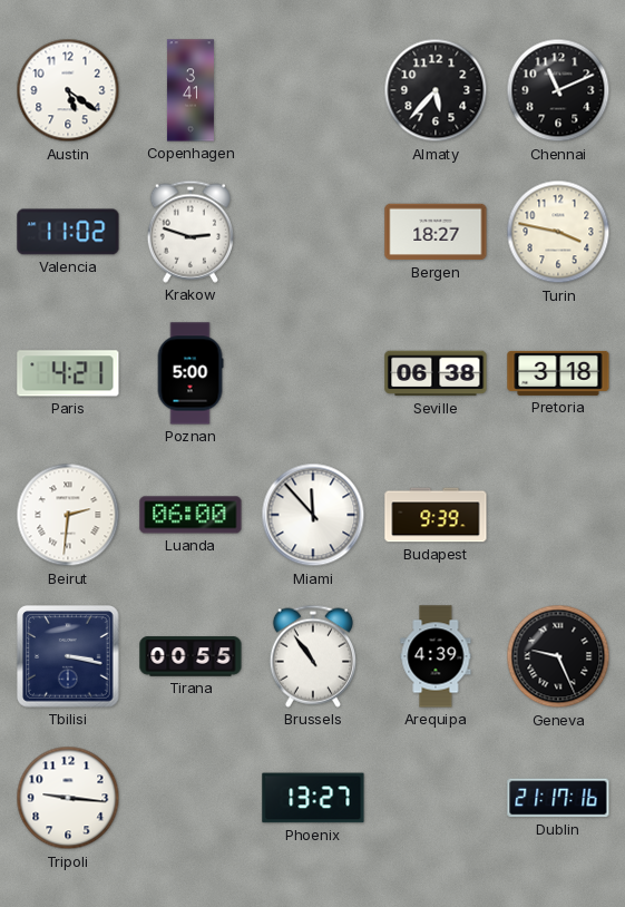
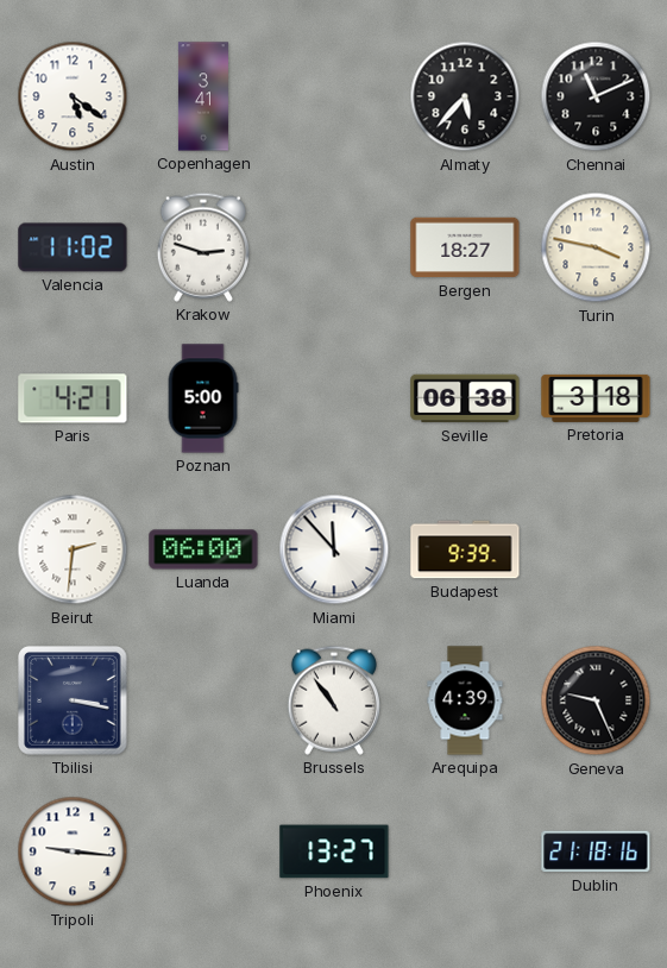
Tirana: 00:55 -> none (191, 656)
Dublin: 21:17 -> 21:18 (596, 851)
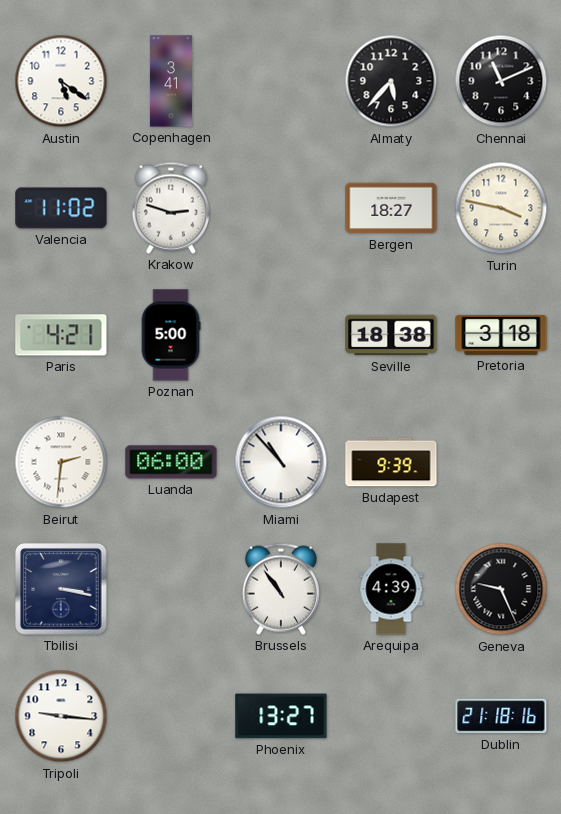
Seville: 06:38 -> 18:38 (391, 335)
Miami: 11:53 -> 10:53 (281, 462)
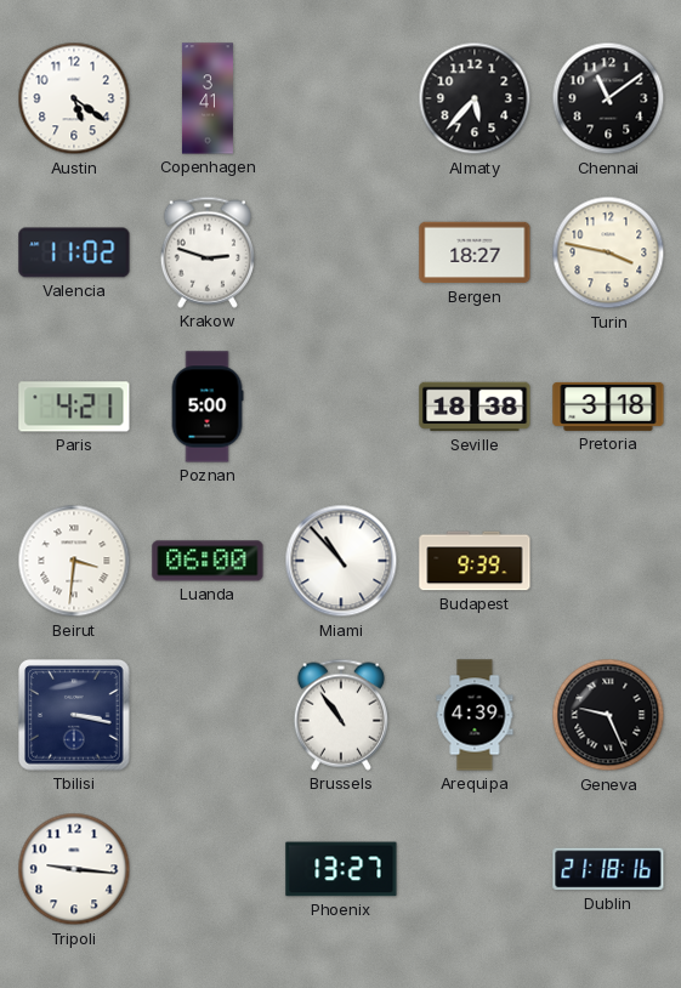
Chennai: 11:11 -> 11:09 (608, 98)
Beirut: 2:31 -> 3:31 (74, 561)
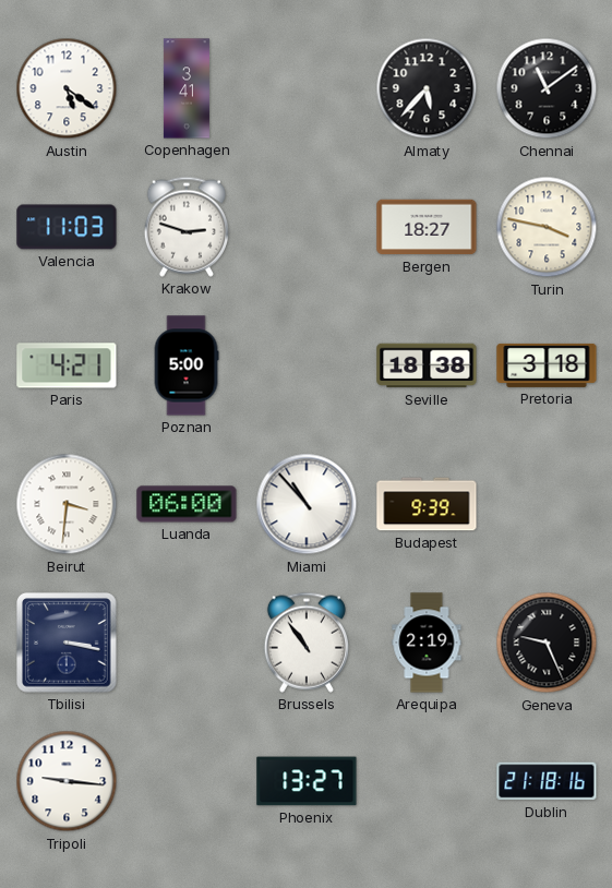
Valencia: 11:02 -> 11:03 (67, 227)
Arequipa: 4:39 -> 2:19 (427, 643)
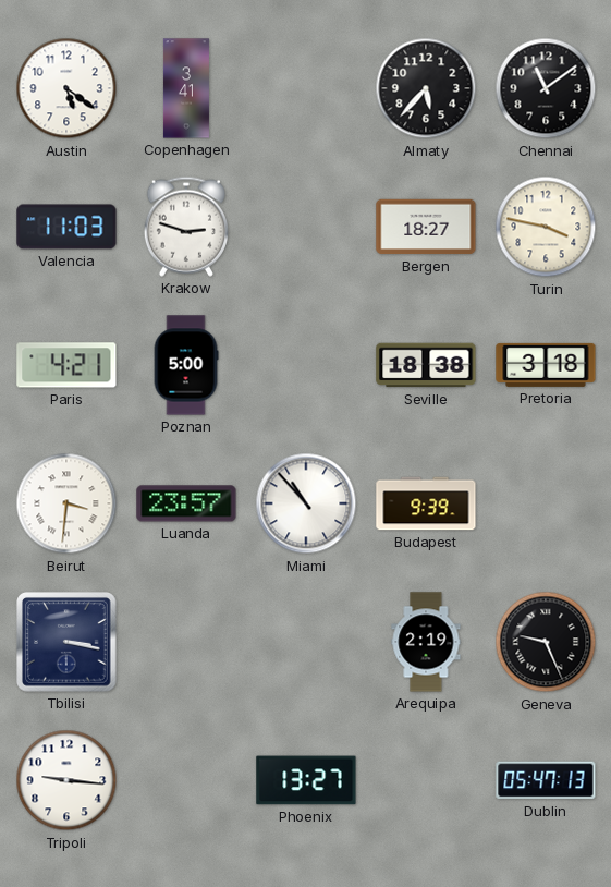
Luanda: 06:00 -> 23:57 (186, 503)
Brussels: 10:54 -> none (307, 643)
Dublin: 21:18 -> 05:47 (546, 780)
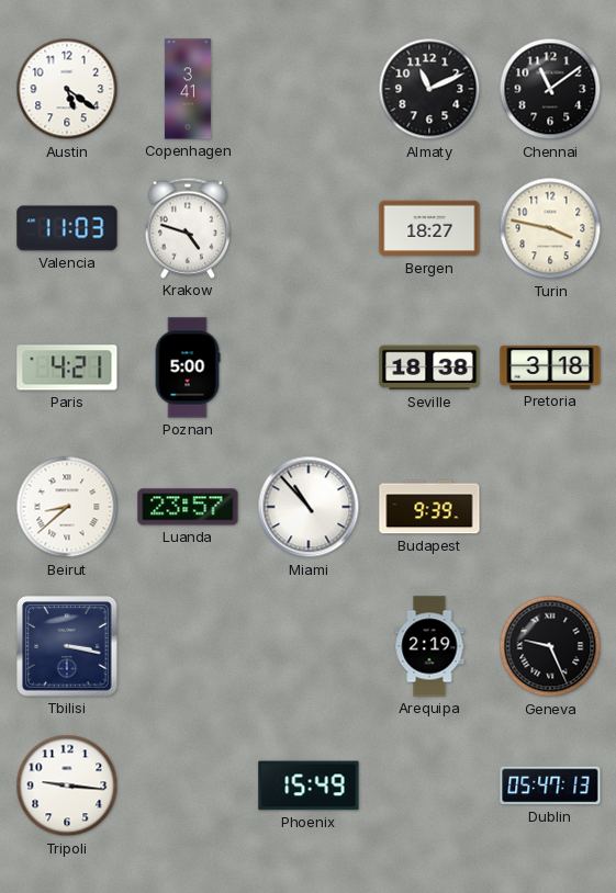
Almaty: 5:37 -> 11:11 (429, 89)
Krakow: 2:48 -> 4:48 (188, 228)
Beirut: 3:31 -> 8:38 (67, 507)
Phoenix: 13:27 -> 15:49 (309, 785)
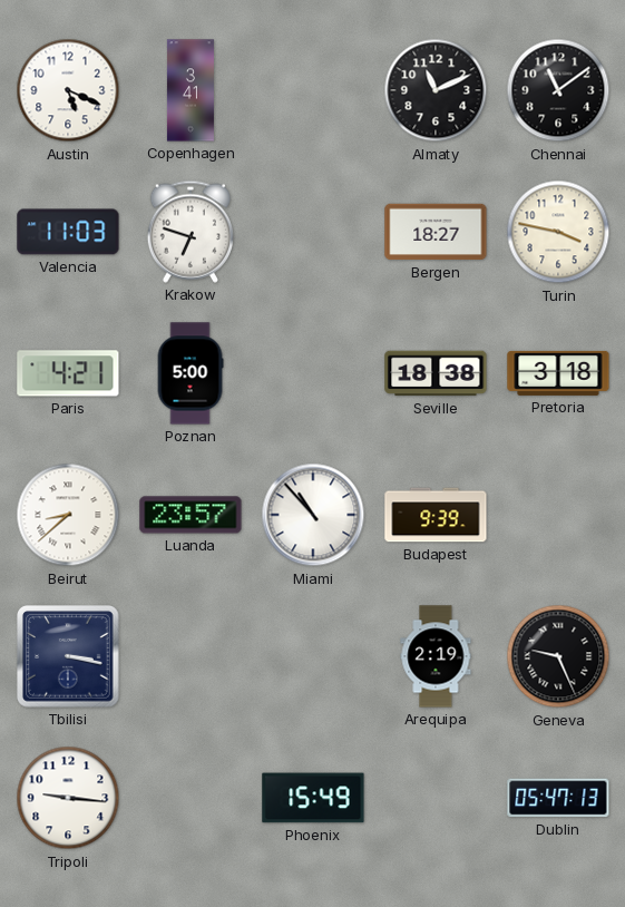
Austin: 5:21 -> 5:19 (68, 90)
Krakow: 4:48 -> 6:48 (191, 232)
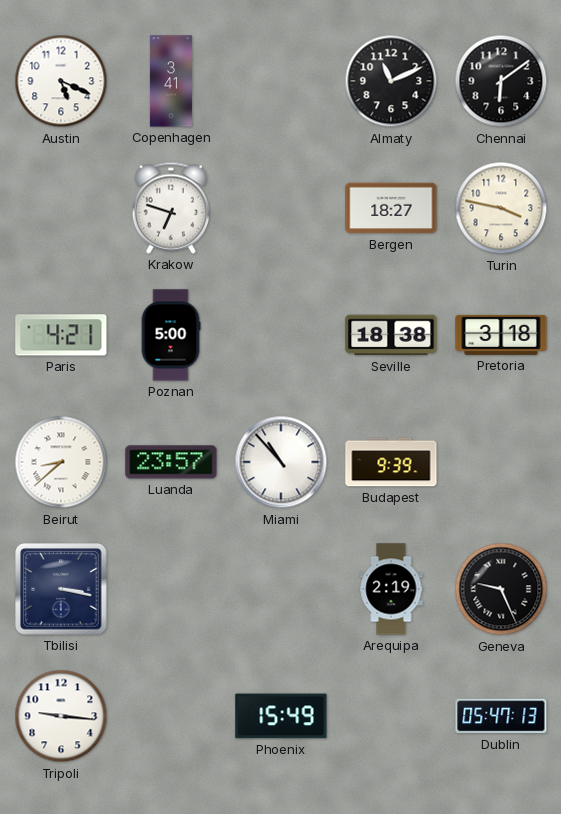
Chennai: 11:09 -> 6:09 (501, 81)
Valencia: 11:03 -> none (68, 232)
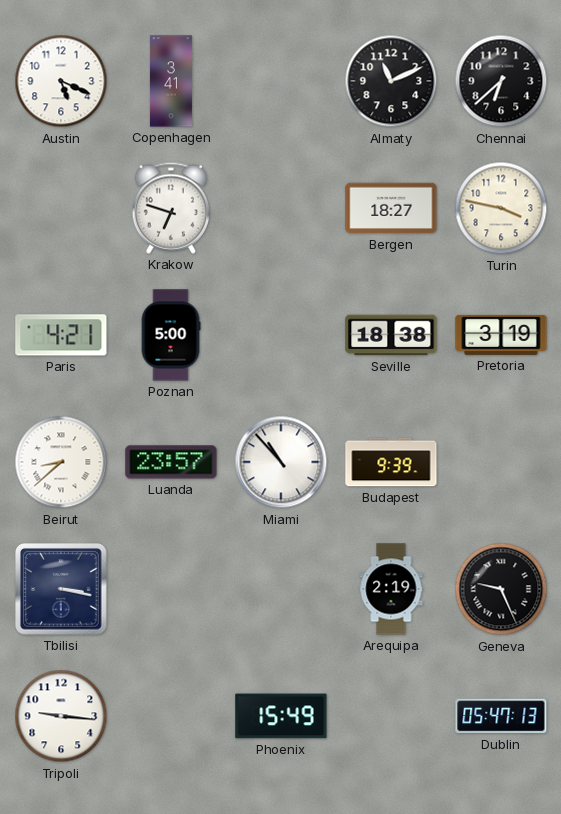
Chennai: 6:09 -> 6:38 (501, 81)
Pretoria: 3:18 -> 3:19 (501, 335)
